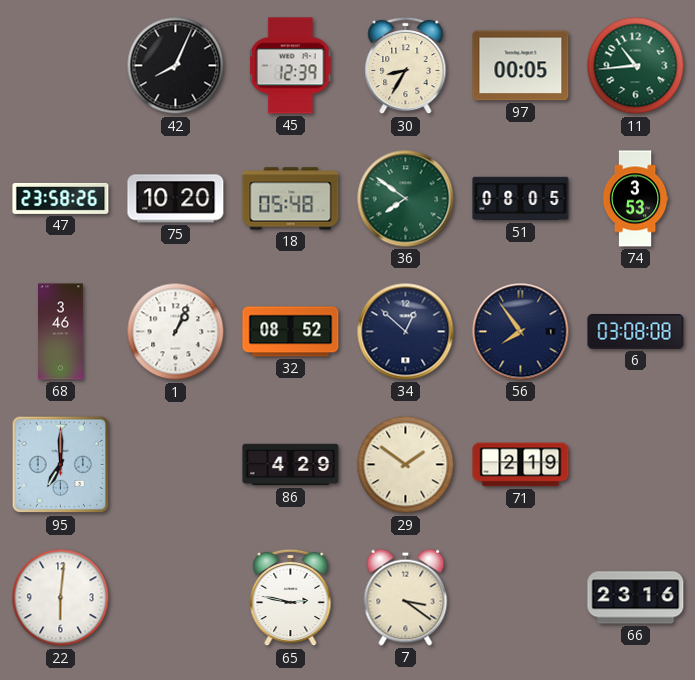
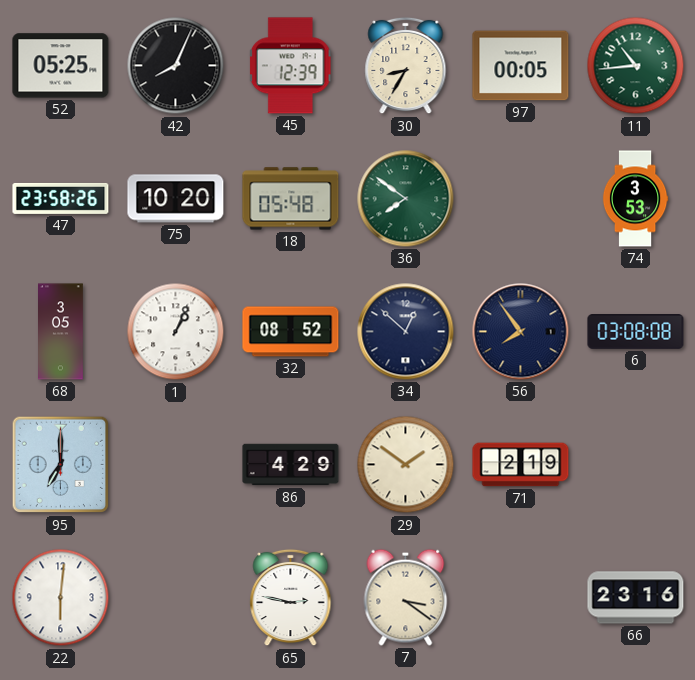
52: none -> 05:25 (61, 66)
51: 08:05 -> none (521, 199)
68: 3:46 -> 3:05 (61, 332)
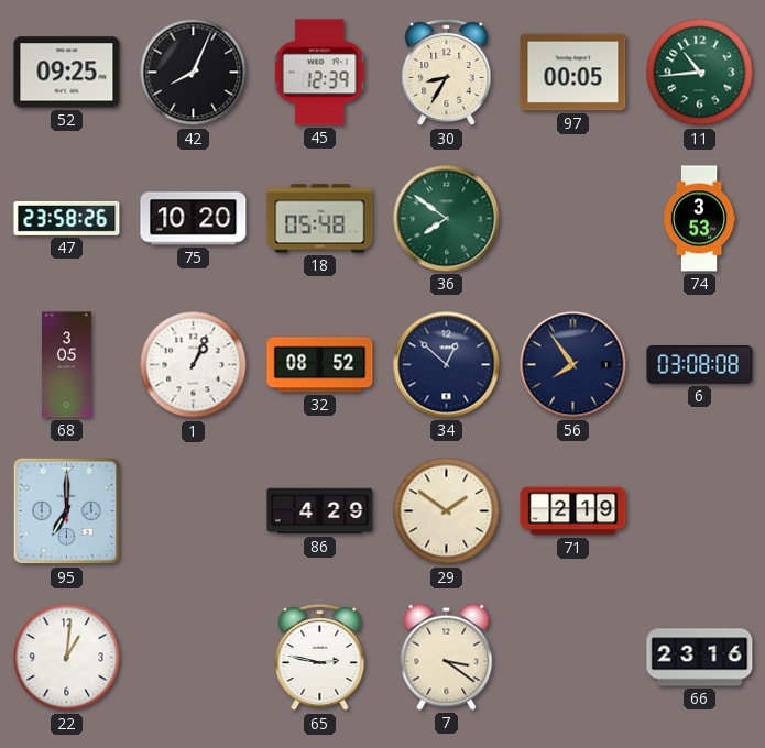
52: 05:25 -> 09:25 (67, 73)
22: 6:01 -> 1:01 (67, 658)
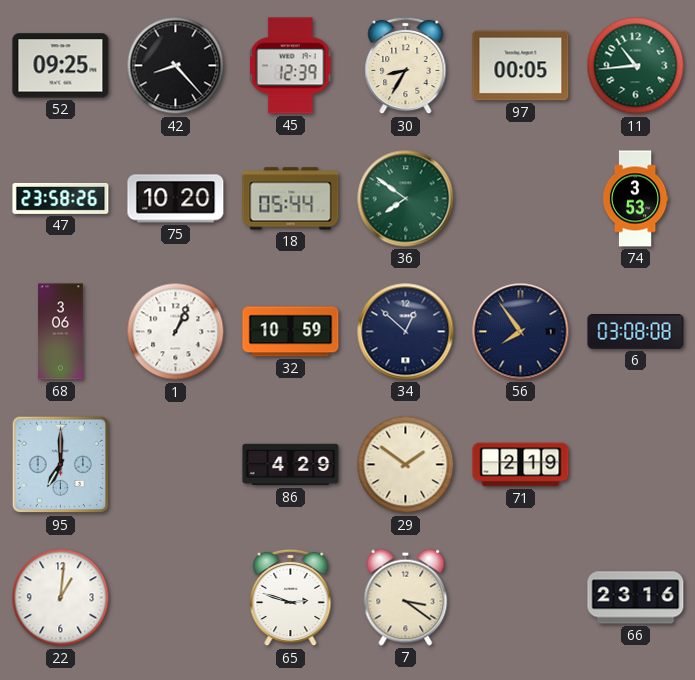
42: 8:04 -> 8:23 (176, 66)
18: 05:48 -> 05:44 (291, 199)
68: 3:05 -> 3:06 (61, 332)
32: 08:52 -> 10:59 (291, 332)
65: 2:47 -> 2:48 (291, 598)
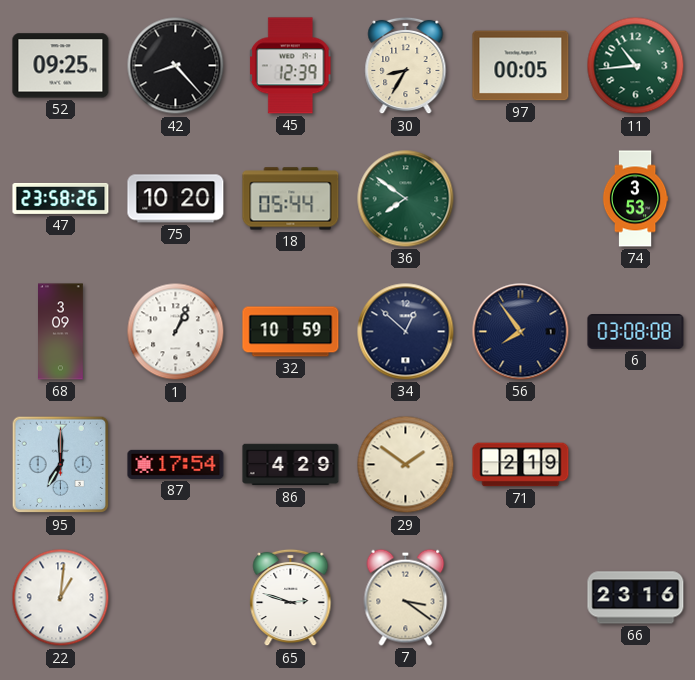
68: 3:06 -> 3:09 (61, 332)
87: none -> 17:54 (176, 464)
